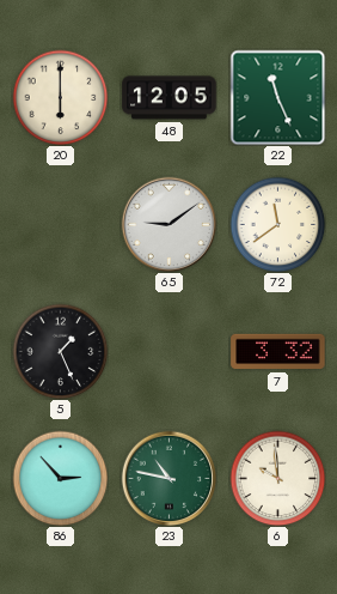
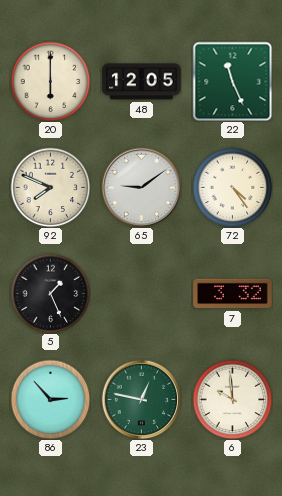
92: none -> 7:49 (50, 187)
72: 11:39 -> 4:24 (232, 187)
23: 10:47 -> 12:47 (141, 399)
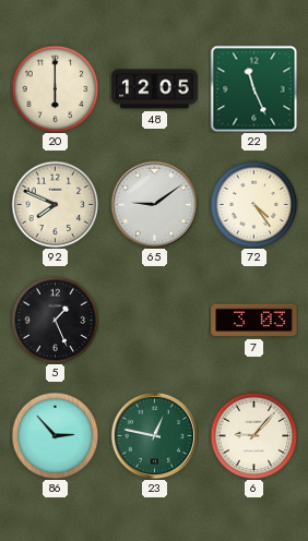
7: 3:32 -> 3:03 (254, 321)
6: 9:59 -> 9:07 (253, 435)
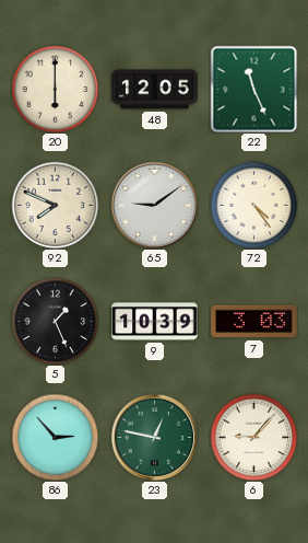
9: none -> 10:39 (155, 322)
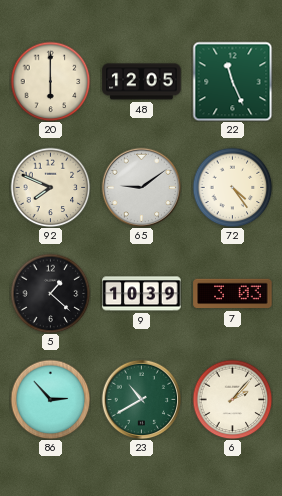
5: 1:26 -> 1:22 (50, 293)
23: 12:47 -> 10:40 (141, 399)
6: 9:07 -> 2:07 (232, 399)
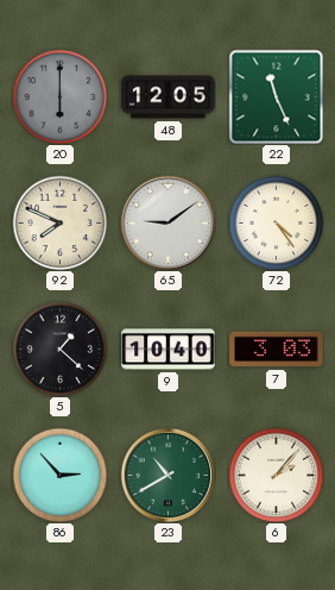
20 dial: cream -> grey (59, 96)
9: 10:39 -> 10:40 (169, 350)
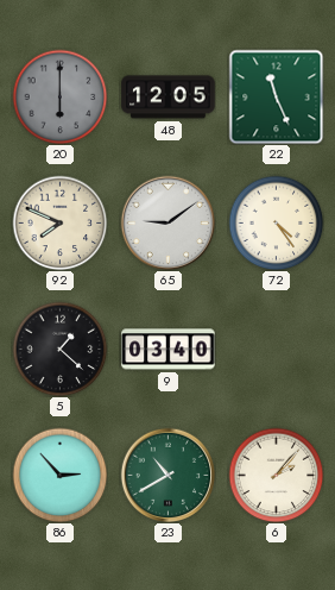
9: 10:40 -> 03:40 (169, 350)
7: 3:03 -> none (277, 350)
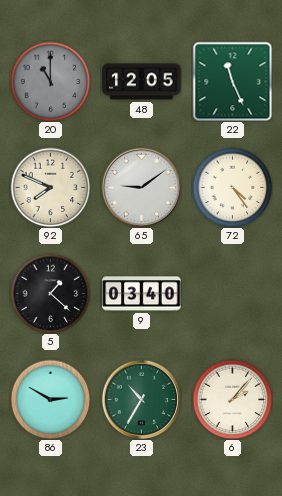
20: 6:00 -> 11:00 (50, 81)
86: 2:53 -> 2:50 (50, 399)
23: 10:40 -> 10:35 (141, 399)
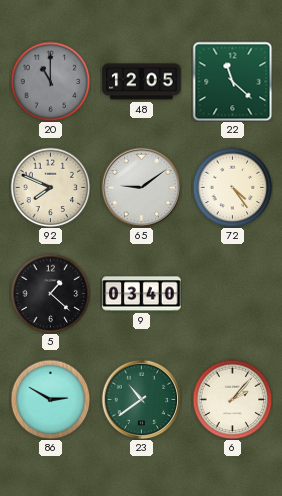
22: 11:26 -> 11:22 (232, 81)
23: 10:35 -> 10:39 (141, 399)
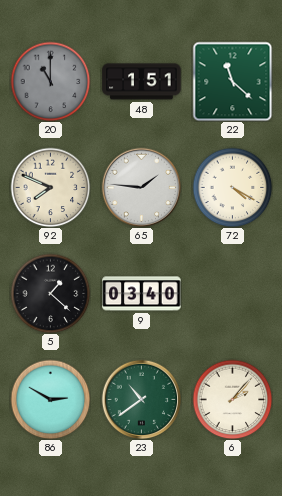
48: 12:05 -> 1:51 (142, 82)
65: 9:09 -> 1:46 (141, 187)
72: 4:24 -> 4:20 (232, 187)
